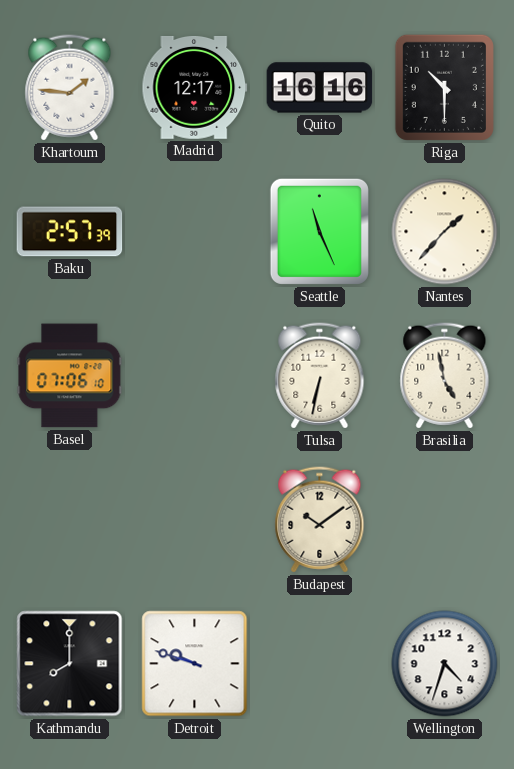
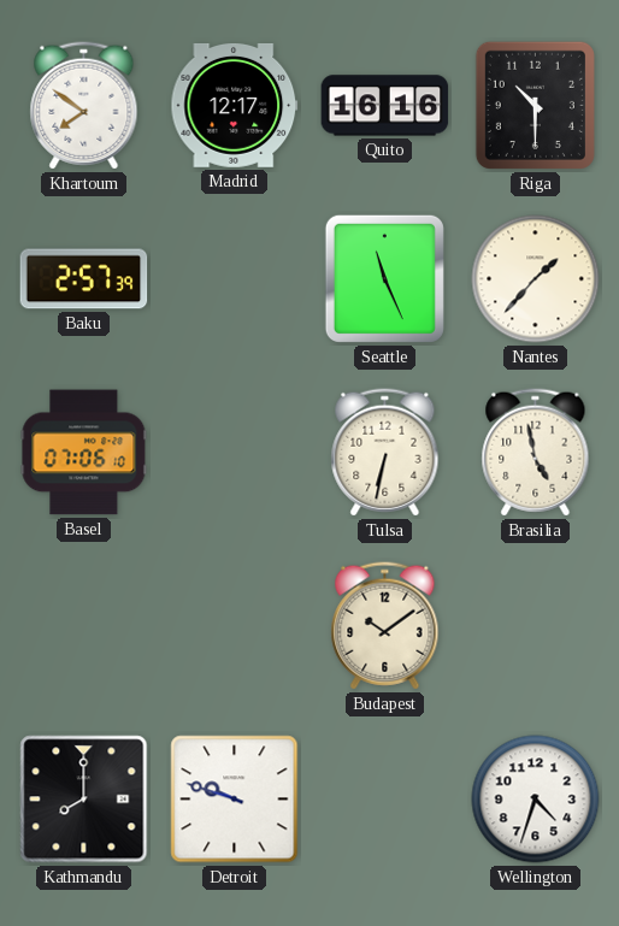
Khartoum: 1:46 -> 7:51 (84, 106)
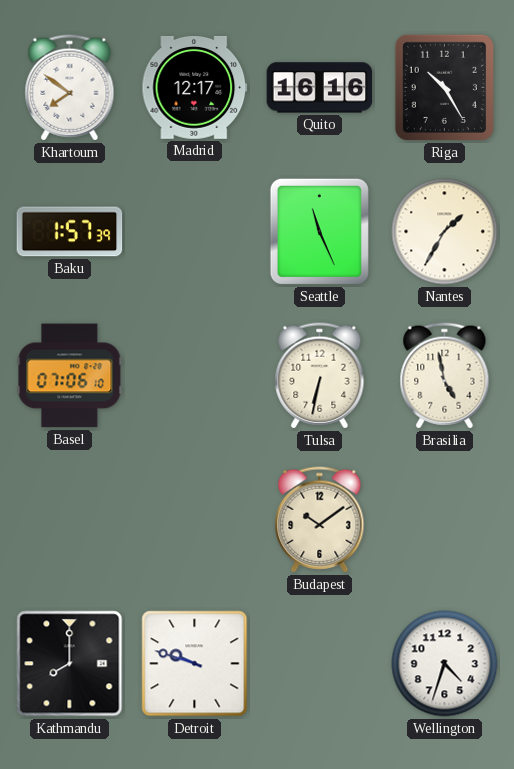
Riga: 10:30 -> 10:25 (444, 87)
Baku: 2:57 -> 1:57 (70, 232)
Nantes: 1:37 -> 1:35 (445, 232)
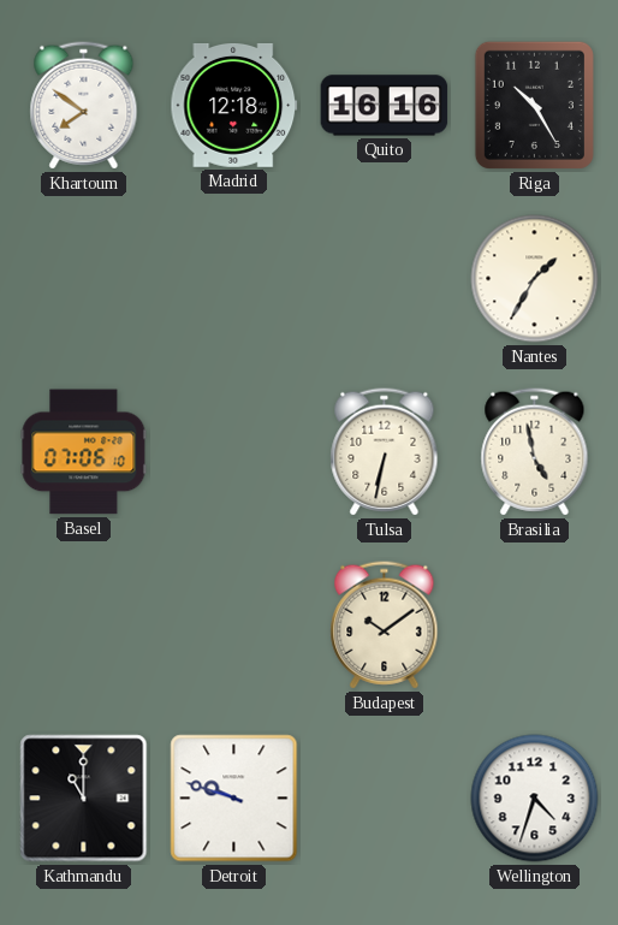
Madrid: 12:17 -> 12:18 (234, 105)
Baku: 1:57 -> none (70, 232)
Seattle: 11:26 -> none (319, 231)
Kathmandu: 8:00 -> 11:00 (84, 799)
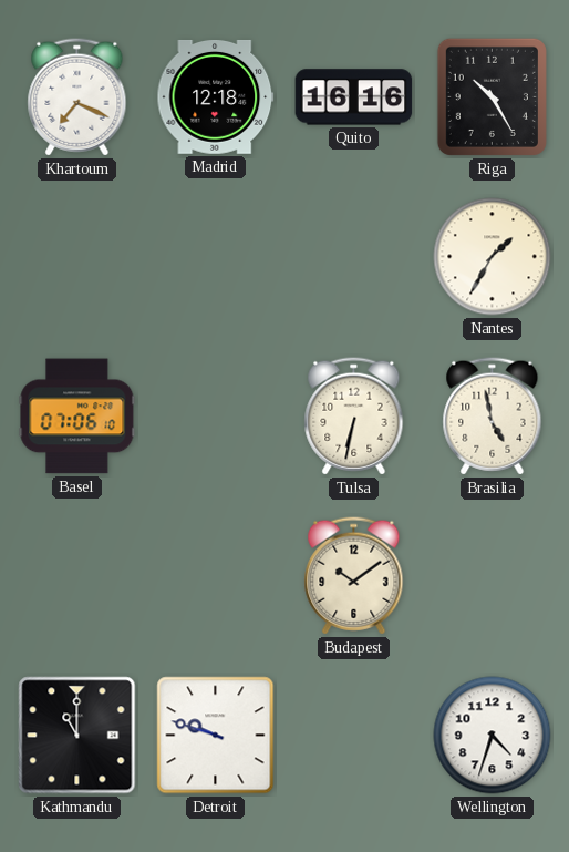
Khartoum: 7:51 -> 7:19 (77, 97)
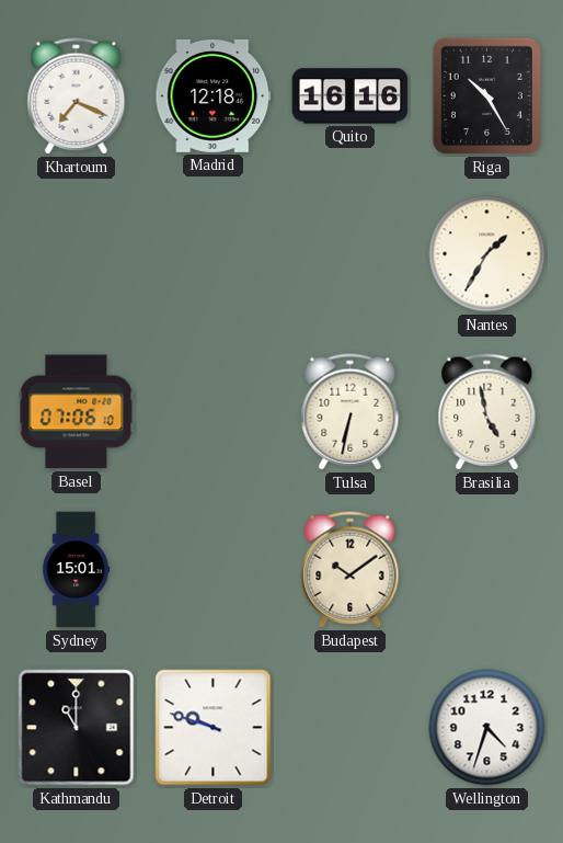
Sydney: none -> 15:01 (77, 570)
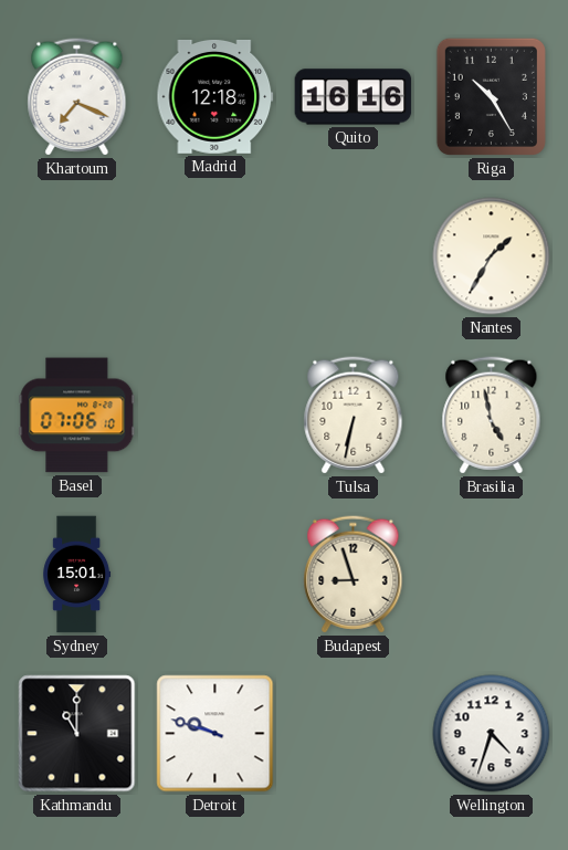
Budapest: 10:09 -> 8:57 (354, 575)
